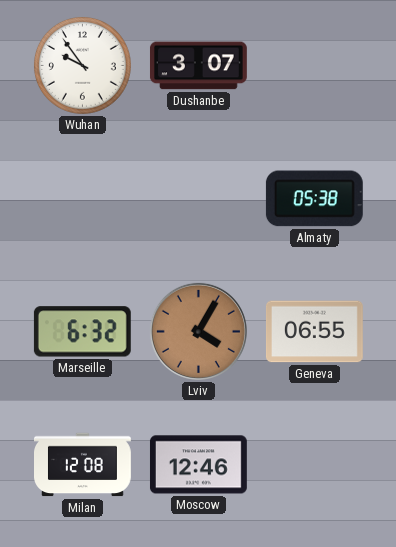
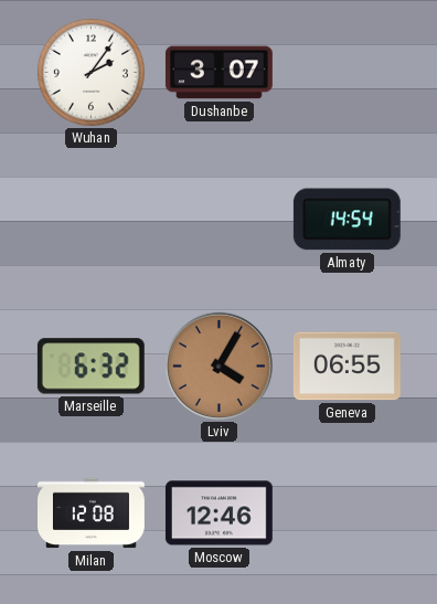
Wuhan: 9:54 -> 2:06 (90, 72)
Almaty: 05:38 -> 14:54 (347, 220)
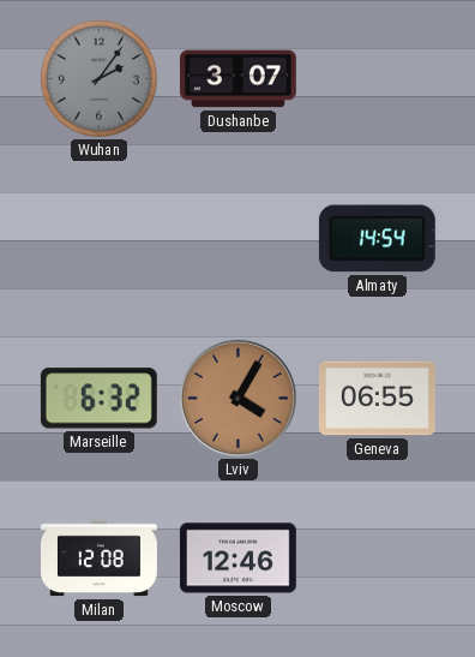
Wuhan dial: white -> grey (98, 78)
